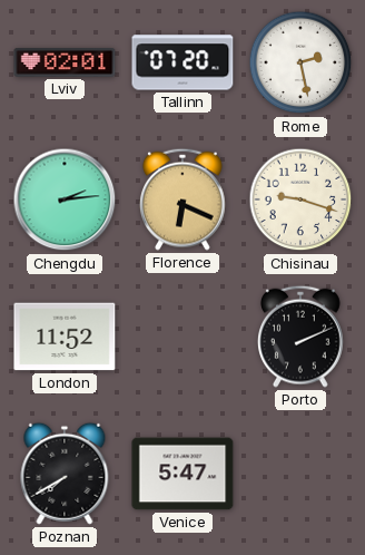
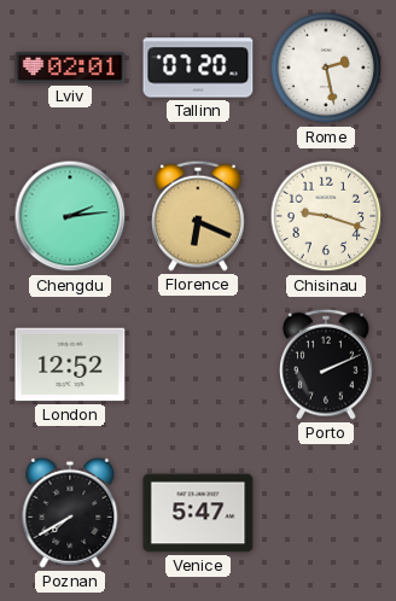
London: 11:52 -> 12:52 (70, 364)
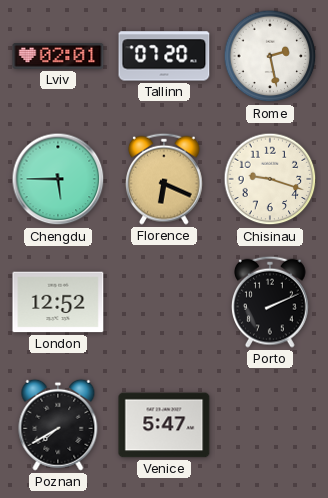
Chengdu: 2:14 -> 5:45 (58, 179)
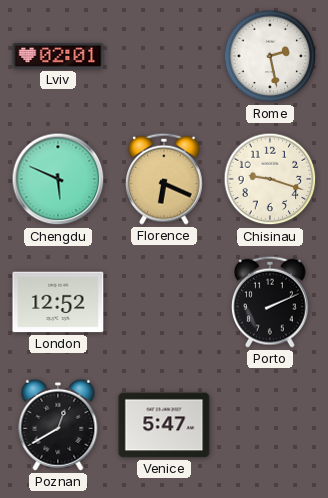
Tallinn: 07:20 -> none (164, 56)
Chengdu: 5:45 -> 5:49 (58, 179)
Poznan: 7:40 -> 12:40 (58, 425)
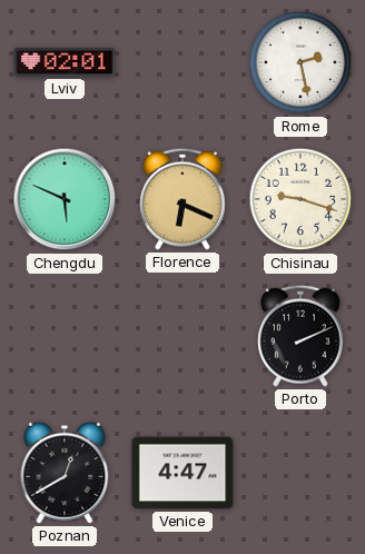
London: 12:52 -> none (58, 302)
Venice: 5:47 -> 4:47 (182, 473)
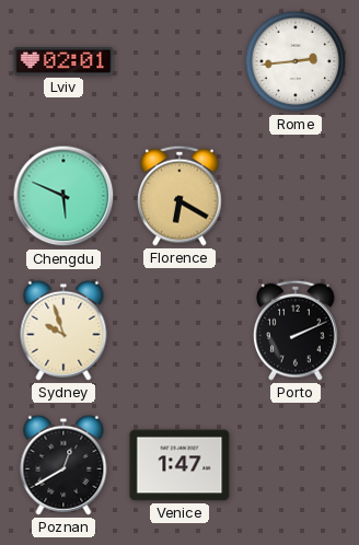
Rome: 2:28 -> 2:44 (296, 61)
Florence: 6:19 -> 6:20 (181, 196)
Chisinau: 9:18 -> none (300, 199)
Sydney: none -> 9:57 (63, 331)
Venice: 4:47 -> 1:47 (179, 465)
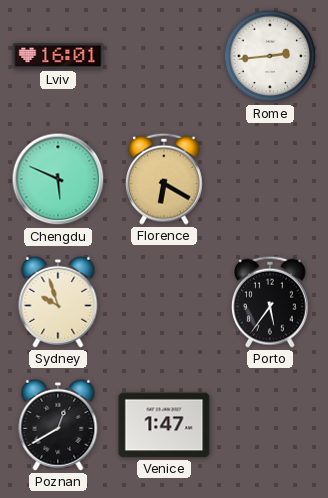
Lviv: 02:01 -> 16:01 (58, 57)
Porto: 2:11 -> 5:36 (271, 302)
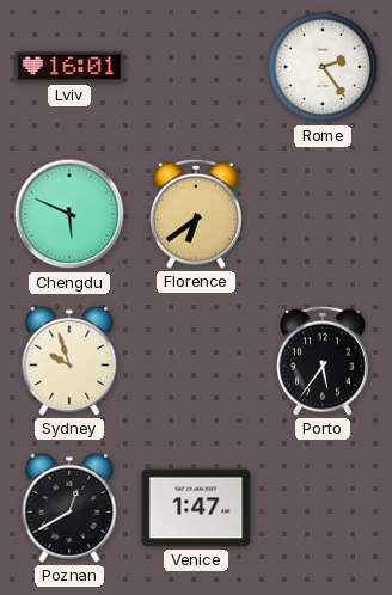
Rome: 2:44 -> 2:24 (323, 67)
Florence: 6:20 -> 6:39 (197, 214)
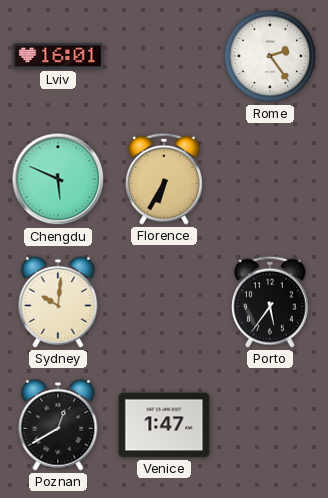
Florence: 6:39 -> 6:35 (165, 179)
Sydney: 9:57 -> 10:01 (58, 302)
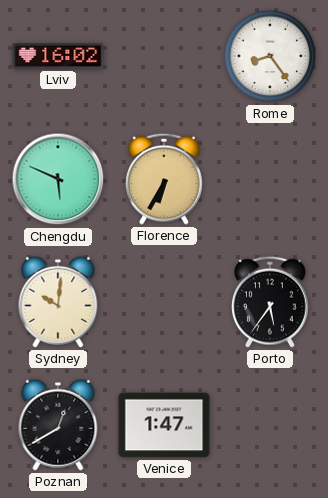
Lviv: 16:01 -> 16:02 (58, 57)
Rome: 2:24 -> 8:24 (270, 56)
